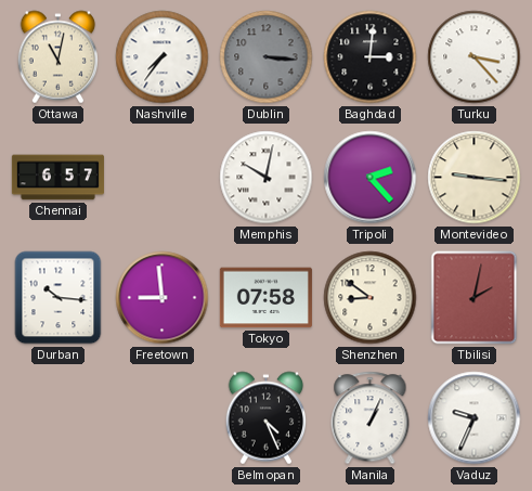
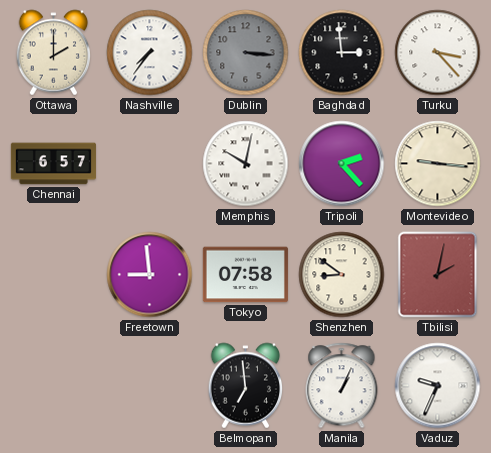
Ottawa: 11:02 -> 2:00 (54, 53)
Baghdad: 3:01 -> 2:59 (342, 53)
Durban: 10:16 -> none (59, 298)
Belmopan: 4:26 -> 6:59 (246, 386)
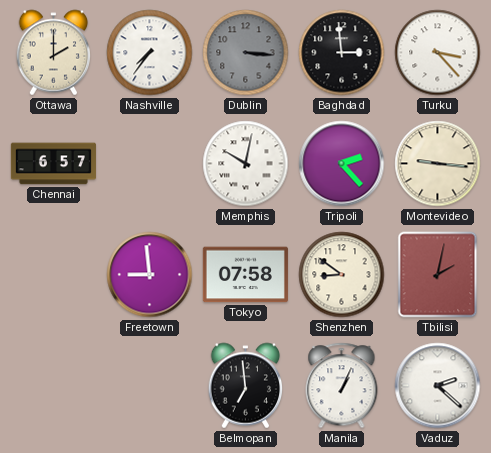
Vaduz: 9:34 -> 2:22 (438, 386)
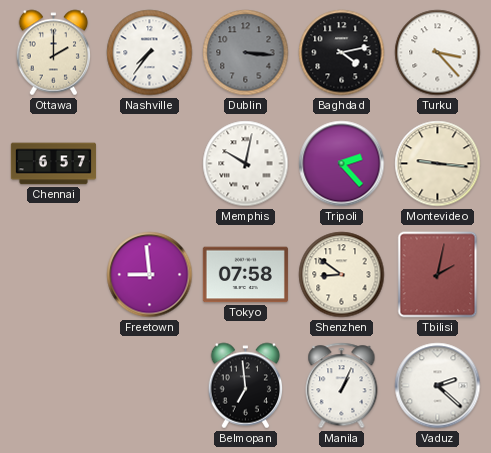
Baghdad: 2:59 -> 4:13 (342, 53)
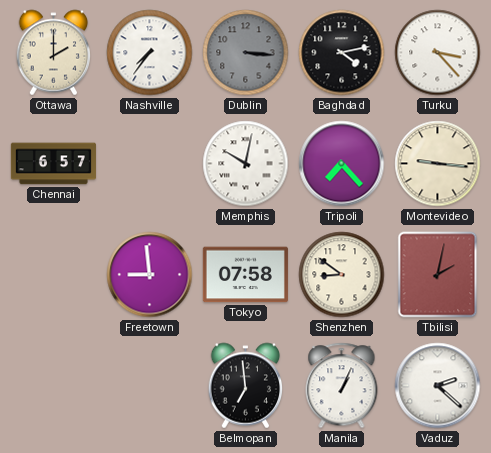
Tripoli: 2:23 -> 7:23 (342, 164)
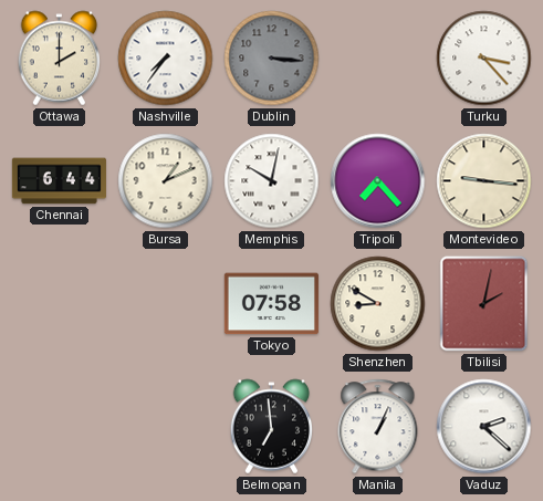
Baghdad: 4:13 -> none (342, 53)
Chennai: 6:57 -> 6:44 (59, 181)
Bursa: none -> 1:11 (166, 181)
Freetown: 8:59 -> none (150, 275)
Shenzhen: 8:51 -> 8:50 (378, 304)
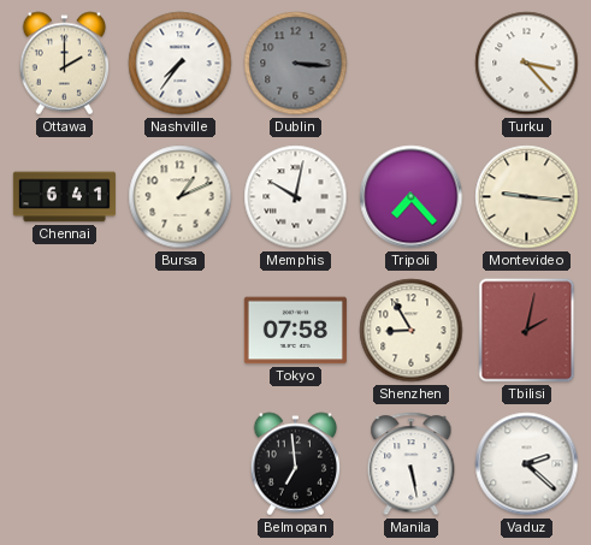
Chennai: 6:44 -> 6:41 (64, 197)
Shenzhen: 8:50 -> 8:55 (412, 331)
Manila: 1:04 -> 5:28 (412, 464)
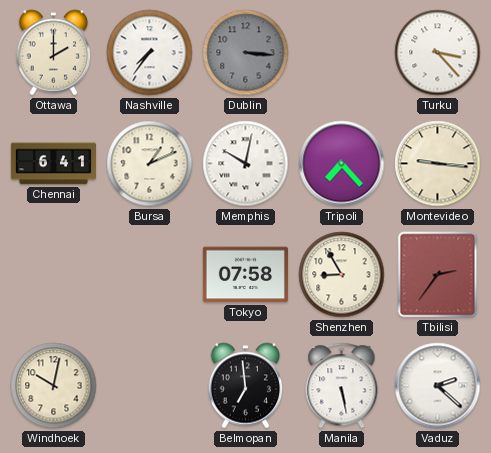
Tbilisi: 2:02 -> 2:36 (438, 275)
Windhoek: none -> 10:02 (54, 386)
